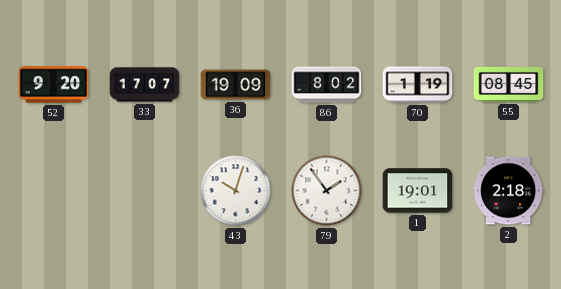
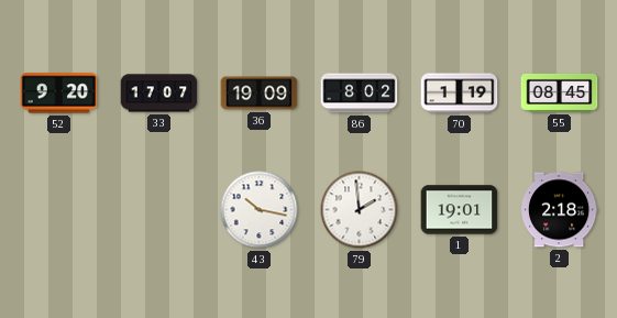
43: 10:03 -> 10:17 (260, 210)
79: 1:54 -> 1:59 (360, 210)
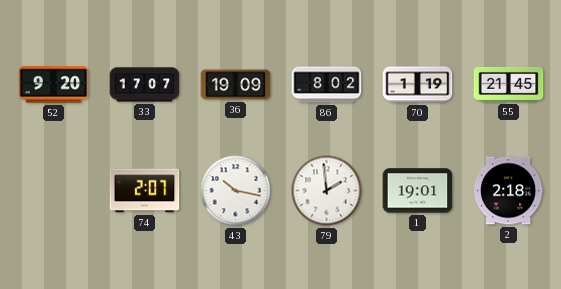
55: 08:45 -> 21:45 (509, 84)
74: none -> 2:07 (145, 191)
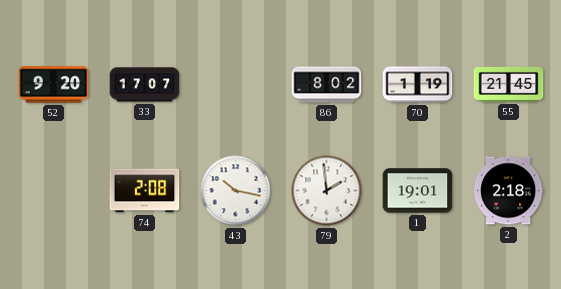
36: 19:09 -> none (236, 85)
74: 2:07 -> 2:08 (145, 191)
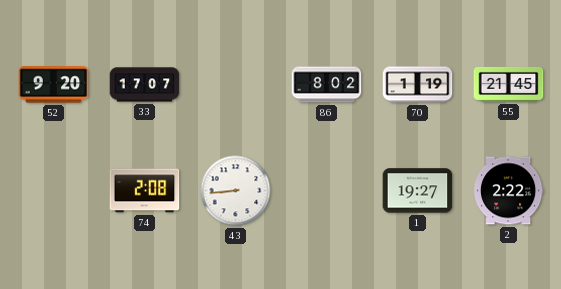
43: 10:17 -> 8:44 (236, 191)
79: 1:59 -> none (327, 191)
1: 19:01 -> 19:27 (418, 191)
2: 2:18 -> 2:22 (508, 191)
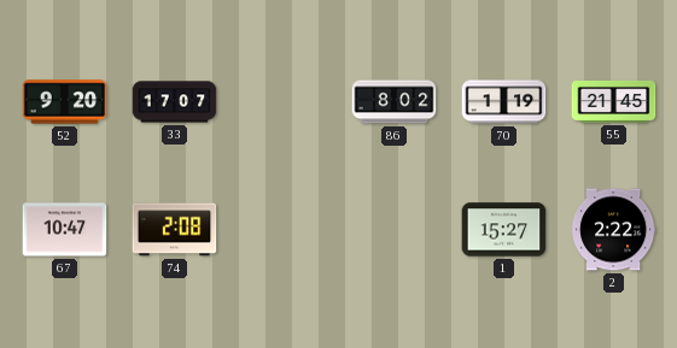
67: none -> 10:47 (65, 230)
43: 8:44 -> none (236, 191)
1: 19:27 -> 15:27 (504, 230)
